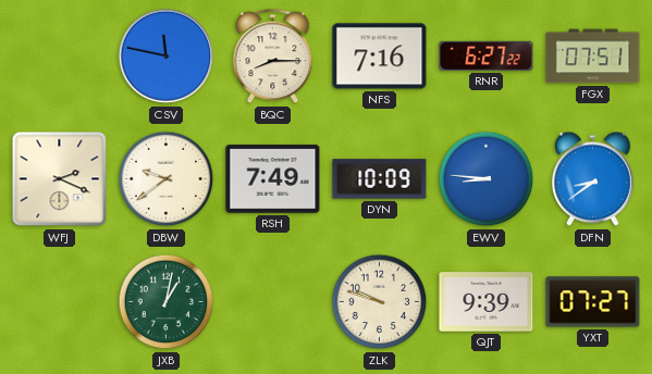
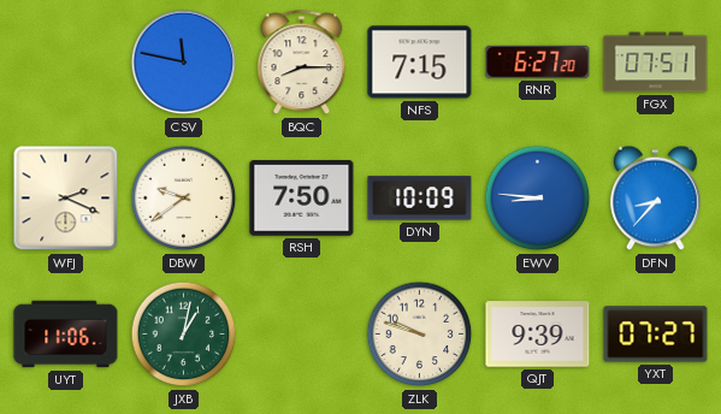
NFS: 7:16 -> 7:15 (420, 63)
RNR: 6:27:22 -> 6:27:20 (538, 61)
RSH: 7:49 -> 7:50 (302, 199)
DFN: 8:39 -> 8:37 (656, 199)
UYT: none -> 11:06 (66, 335)
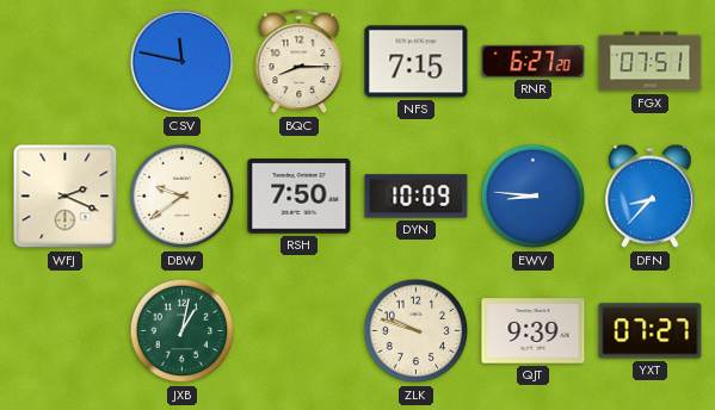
UYT: 11:06 -> none (66, 335)
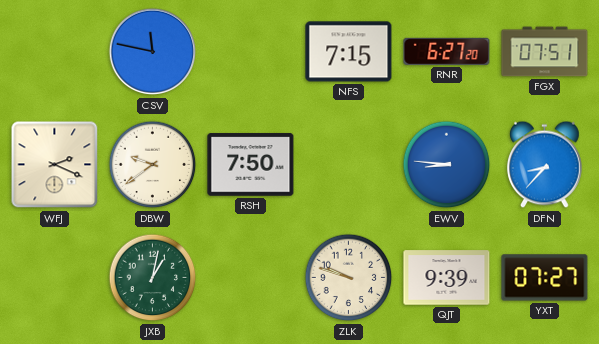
BQC: 8:15 -> none (300, 62)
DYN: 10:09 -> none (417, 197)
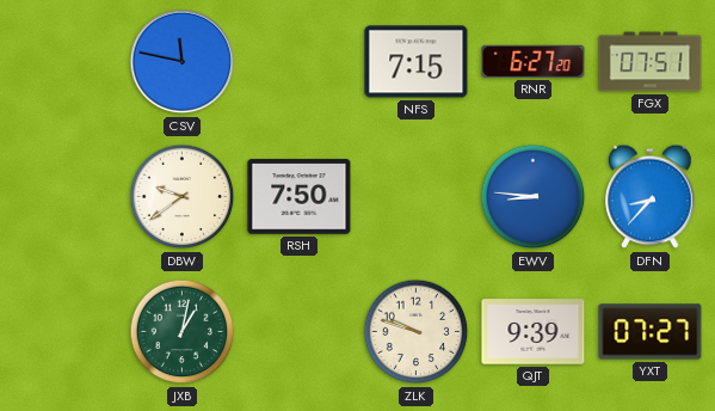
WFJ: 2:19 -> none (55, 165)
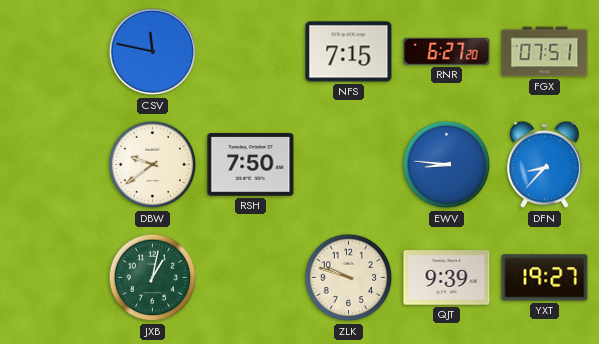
YXT: 07:27 -> 19:27 (545, 278)
